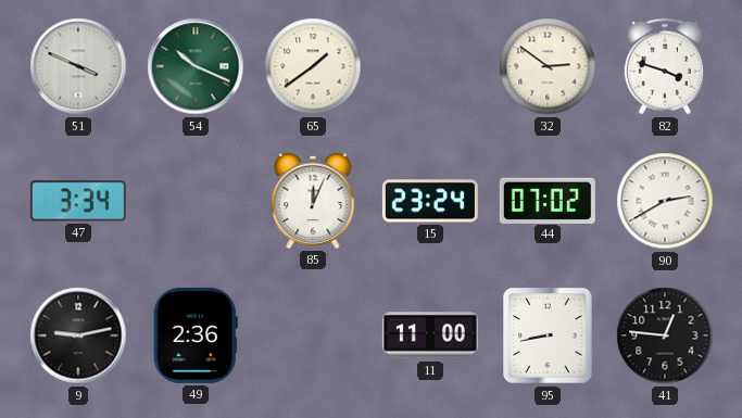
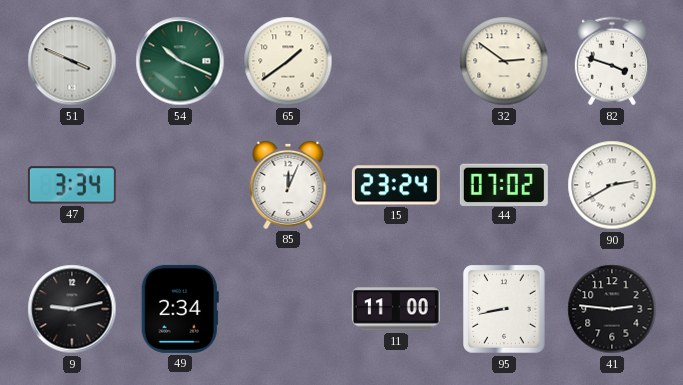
49: 2:36 -> 2:34 (180, 309)
41: 12:46 -> 2:46 (612, 309)
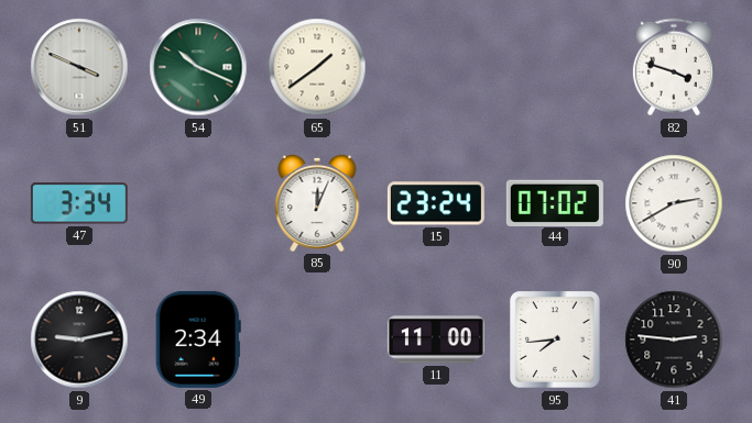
32: 2:51 -> none (504, 61)
95: 8:43 -> 7:44 (556, 341)
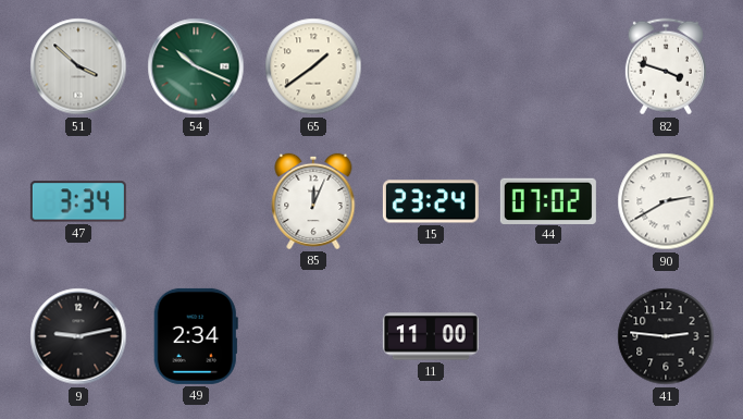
51: 3:49 -> 3:52 (78, 66)
95: 7:44 -> none (556, 341)
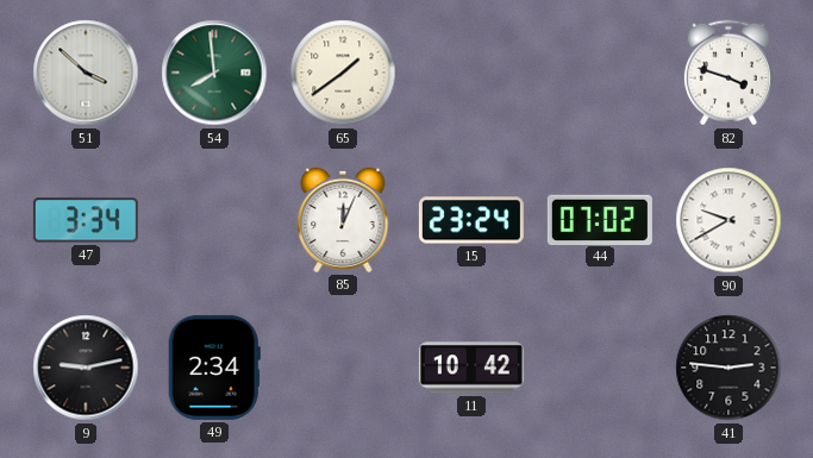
54: 10:19 -> 7:59 (214, 73)
90: 2:40 -> 9:40 (728, 220)
11: 11:00 -> 10:42 (471, 368)
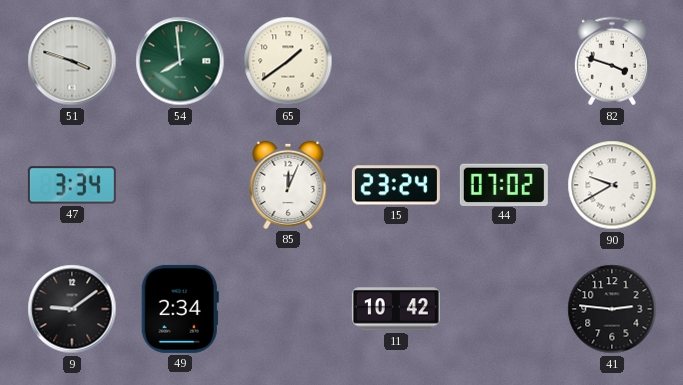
51: 3:52 -> 3:48 (72, 61)
9: 9:13 -> 9:09 (72, 309)
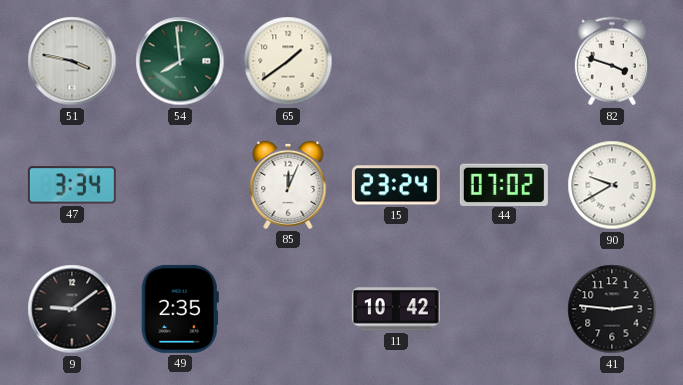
51: 3:48 -> 3:47 (72, 61)
49: 2:34 -> 2:35 (180, 309)
